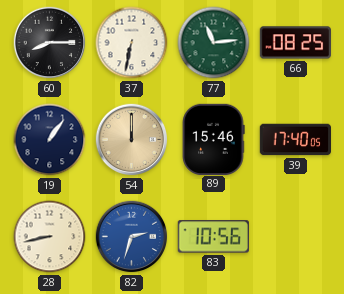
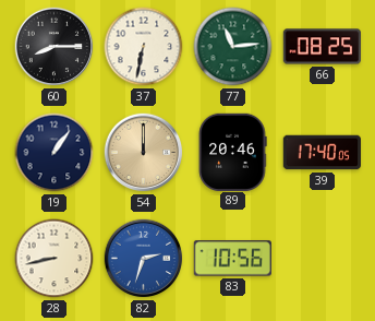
89: 15:46 -> 20:46 (232, 152)
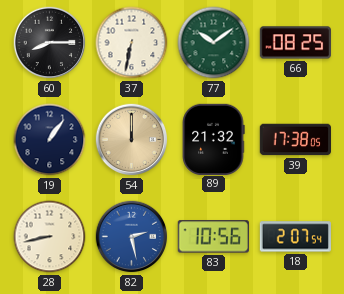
77: 11:14 -> 10:09 (214, 43)
89: 20:46 -> 21:32 (213, 139)
39: 17:40 -> 17:38 (295, 140)
82: 2:33 -> 2:28 (132, 237)
18: none -> 2:07 (295, 237)
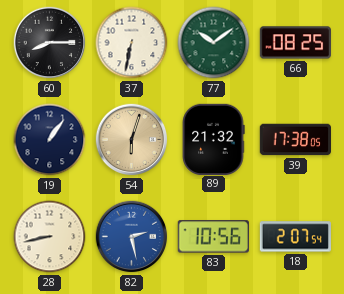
54: 12:00 -> 6:03 (132, 140)
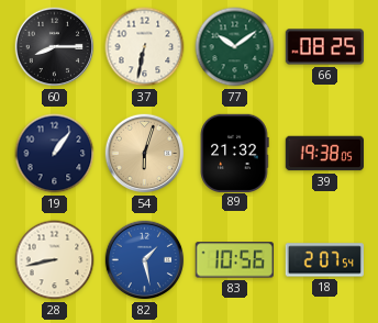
39: 17:38 -> 19:38 (324, 154)
82: 2:28 -> 1:28 (145, 260)
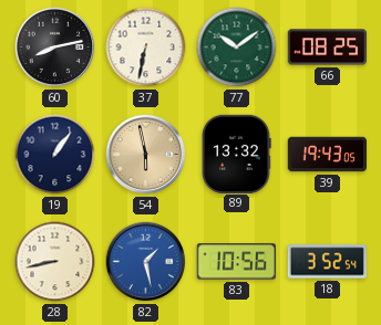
60: 8:15 -> 8:13 (55, 48)
54: 6:03 -> 5:58 (146, 155)
89: 21:32 -> 13:32 (236, 154)
39: 19:38 -> 19:43 (327, 155)
18: 2:07 -> 3:52 (327, 262)
